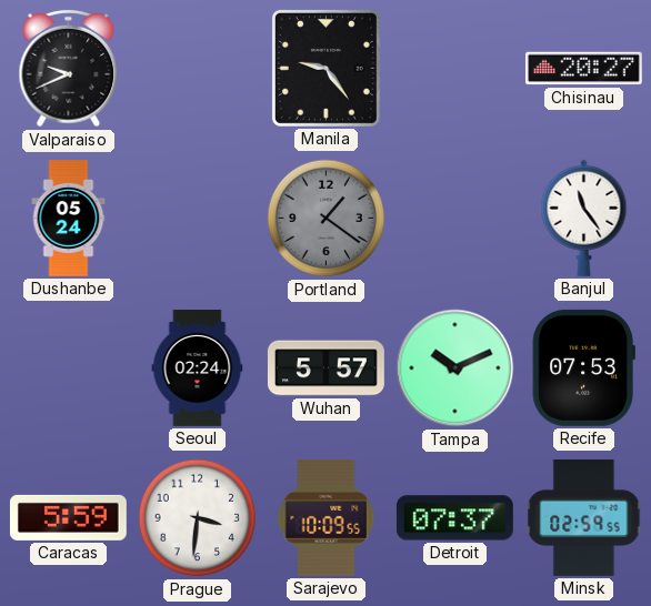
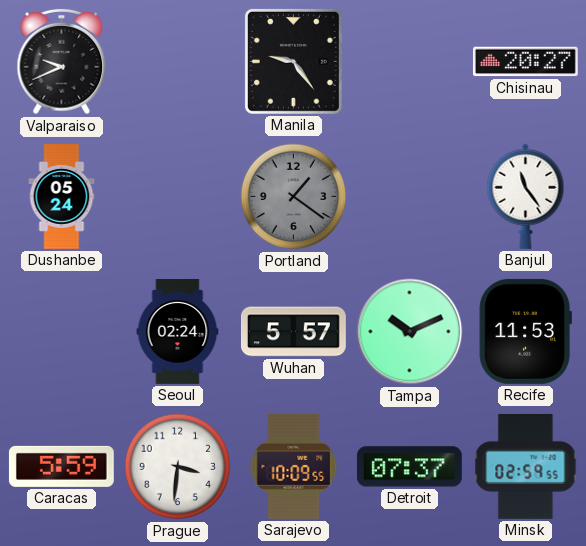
Recife: 07:53 -> 11:53 (525, 331)
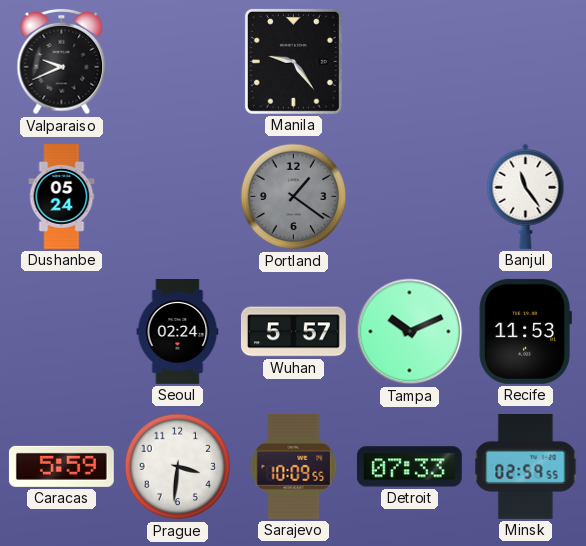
Chisinau: 20:27 -> none (525, 62)
Detroit: 07:37 -> 07:33 (409, 467)
